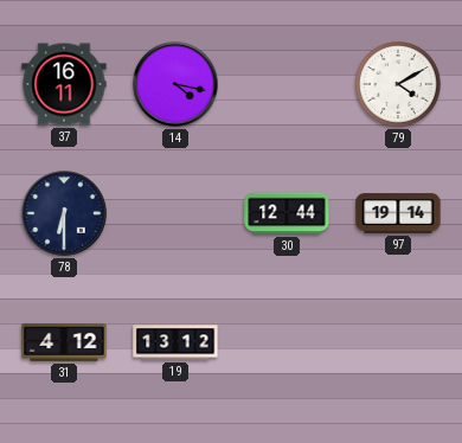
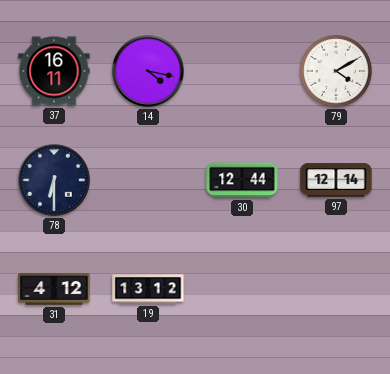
97: 19:14 -> 12:14 (336, 180)
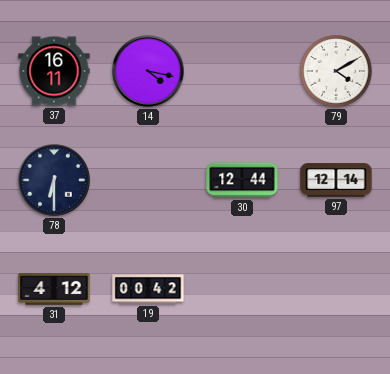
19: 13:12 -> 00:42 (148, 289)
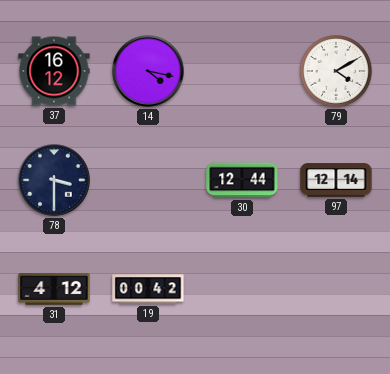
37: 16:11 -> 16:12 (54, 71)
78: 6:30 -> 3:30 (54, 180)
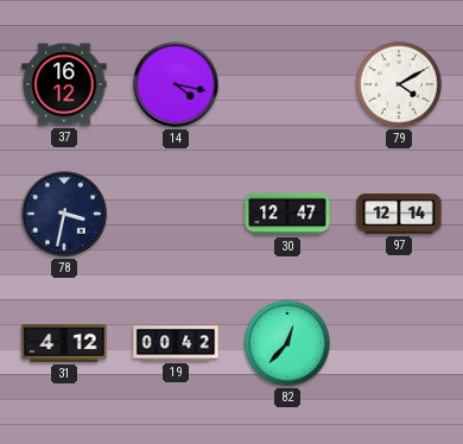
78: 3:30 -> 3:32 (64, 214)
30: 12:44 -> 12:47 (287, 214)
82: none -> 12:37 (287, 343)
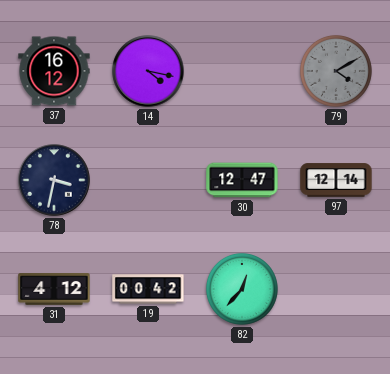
79 dial: white -> grey (336, 71)
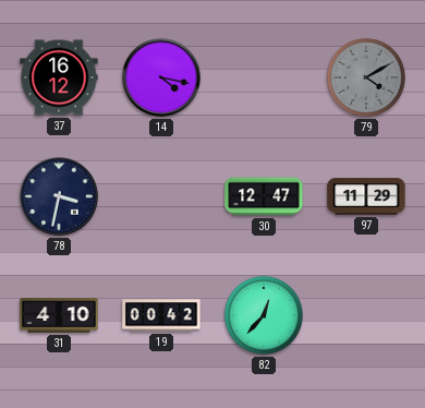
97: 12:14 -> 11:29 (366, 196)
31: 4:12 -> 4:10 (59, 315)
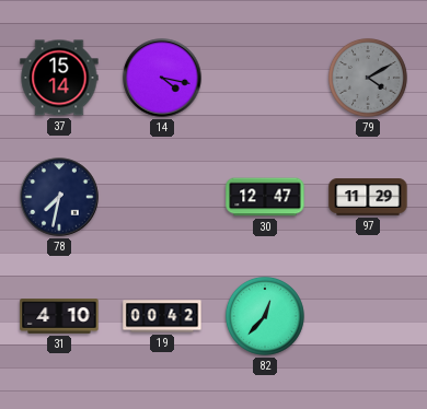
37: 16:12 -> 15:14 (59, 78)
78: 3:32 -> 7:32 (59, 197)
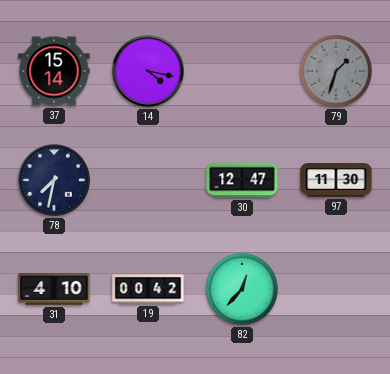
79: 4:10 -> 1:33 (336, 71)
97: 11:29 -> 11:30 (336, 180)
